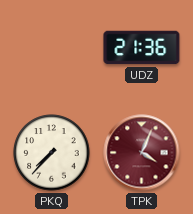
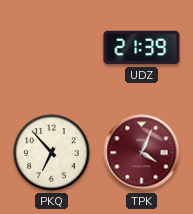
UDZ: 21:36 -> 21:39 (142, 48)
PKQ: 7:37 -> 6:53 (52, 153)
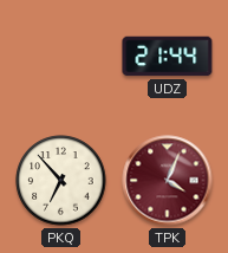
UDZ: 21:39 -> 21:44 (168, 57)
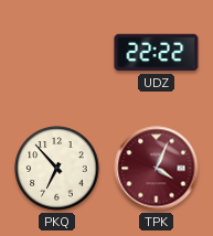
UDZ: 21:44 -> 22:22 (157, 53)
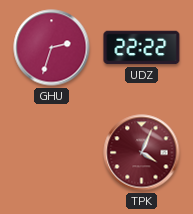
GHU: none -> 2:33 (52, 48)
PKQ: 6:53 -> none (57, 169)
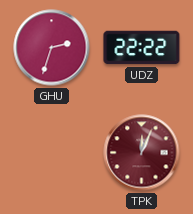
TPK: 4:04 -> 12:04 (142, 153)
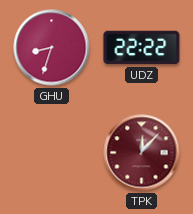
GHU: 2:33 -> 8:33 (52, 48)
TPK: 12:04 -> 12:07 (142, 153)
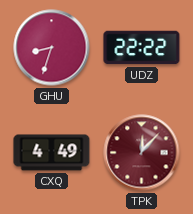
CXQ: none -> 4:49 (52, 153)
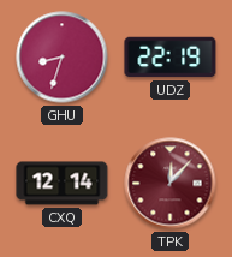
UDZ: 22:22 -> 22:19 (171, 58)
CXQ: 4:49 -> 12:14 (63, 184)
